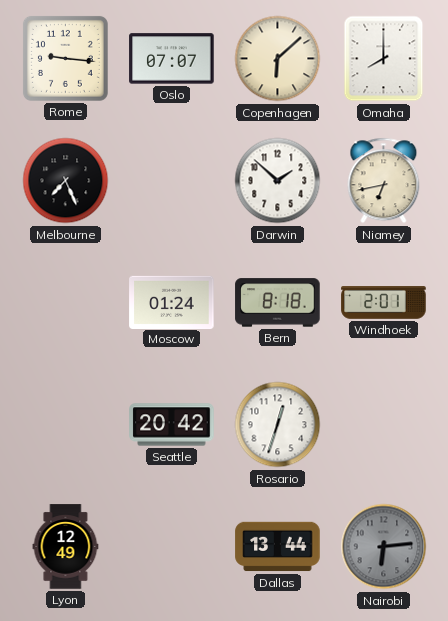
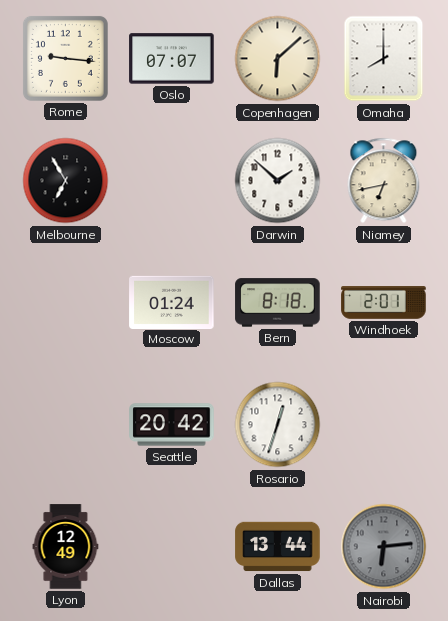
Melbourne: 7:26 -> 6:55 (66, 181)
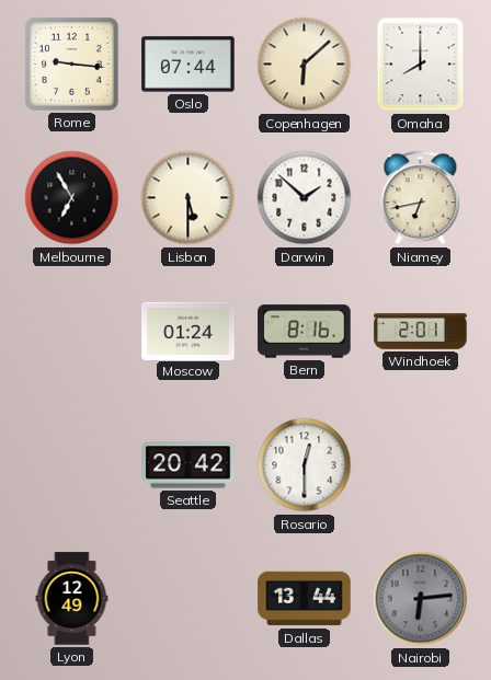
Oslo: 07:07 -> 07:44 (189, 65)
Lisbon: none -> 5:30 (189, 198)
Bern: 8:18 -> 8:16 (305, 332)
Rosario: 12:33 -> 12:30 (305, 465)
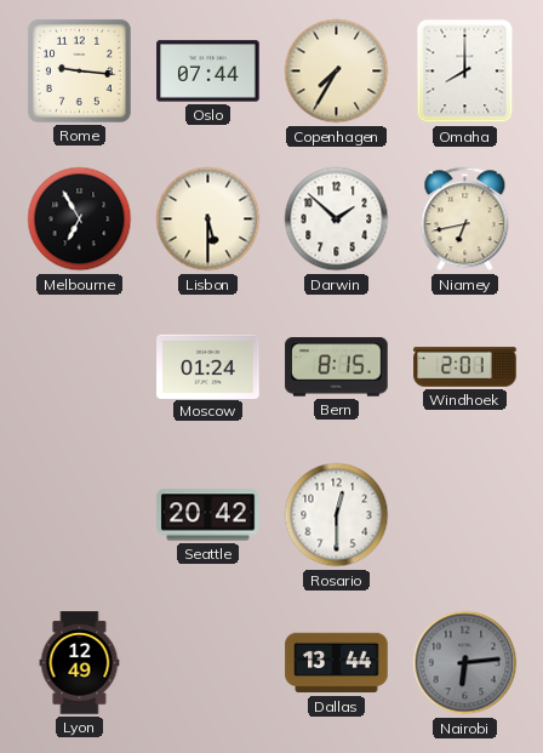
Copenhagen: 6:08 -> 7:35 (337, 72)
Bern: 8:16 -> 8:15 (337, 367)
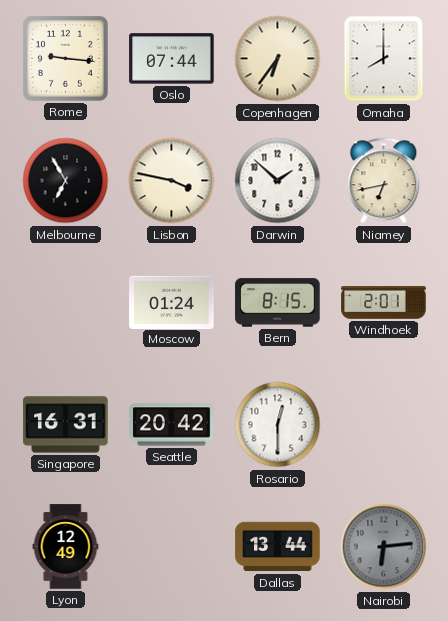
Copenhagen: 7:35 -> 6:36 (278, 59)
Lisbon: 5:30 -> 3:47 (172, 181)
Singapore: none -> 16:31 (66, 425)
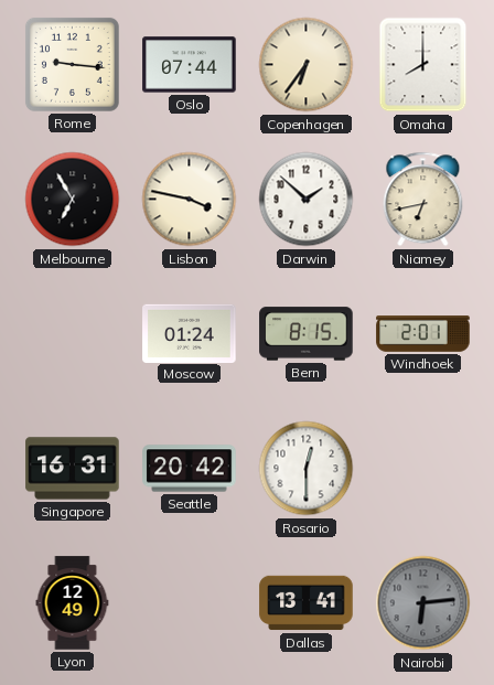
Dallas: 13:44 -> 13:41 (307, 603)
